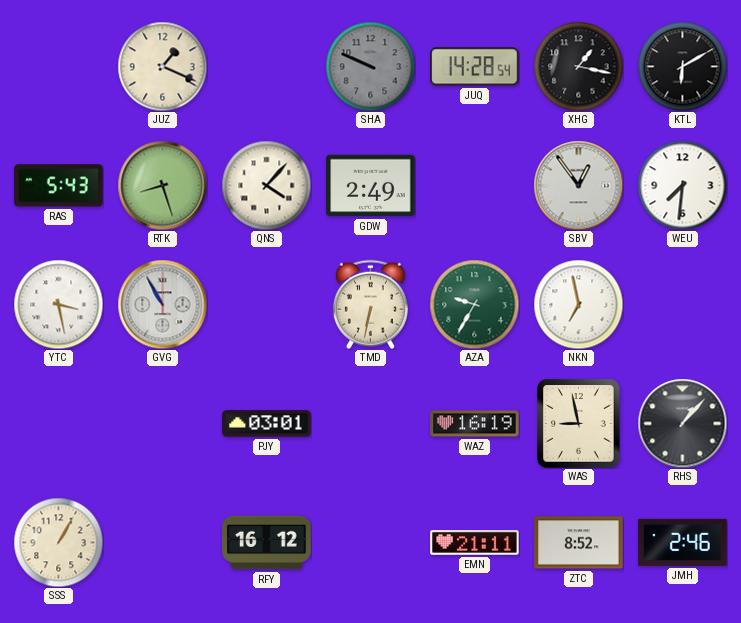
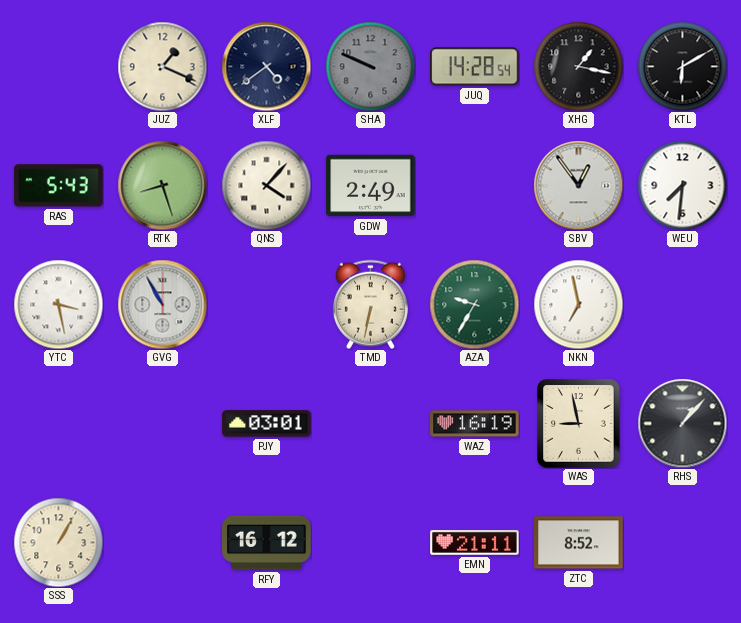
XLF: none -> 4:39 (266, 66)
JMH: 2:46 -> none (683, 542)
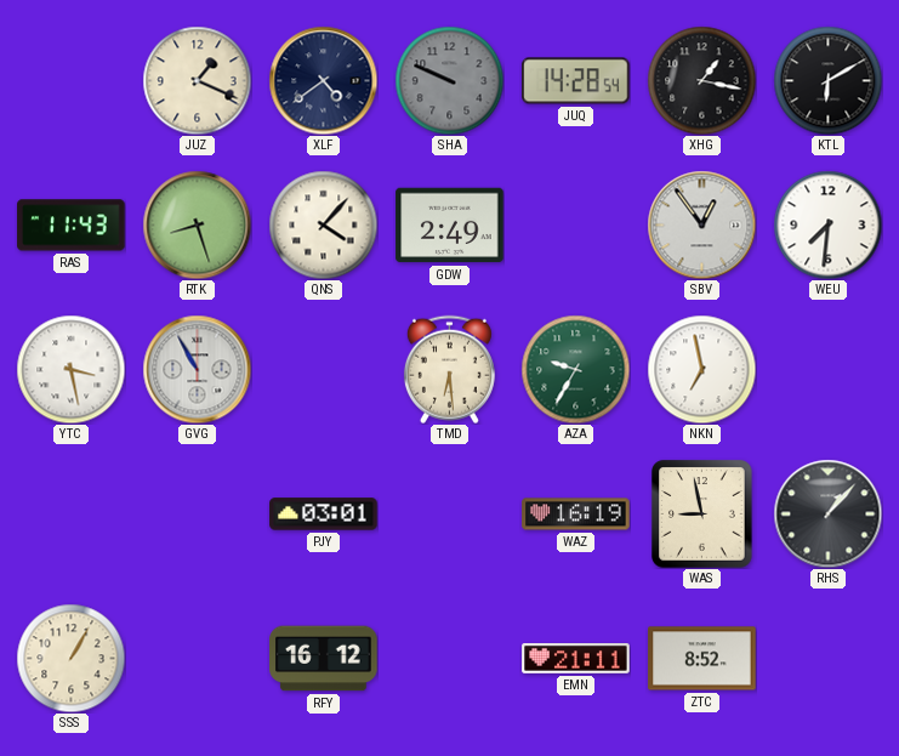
RAS: 5:43 -> 11:43 (72, 226)
TMD: 6:32 -> 6:29 (449, 369)
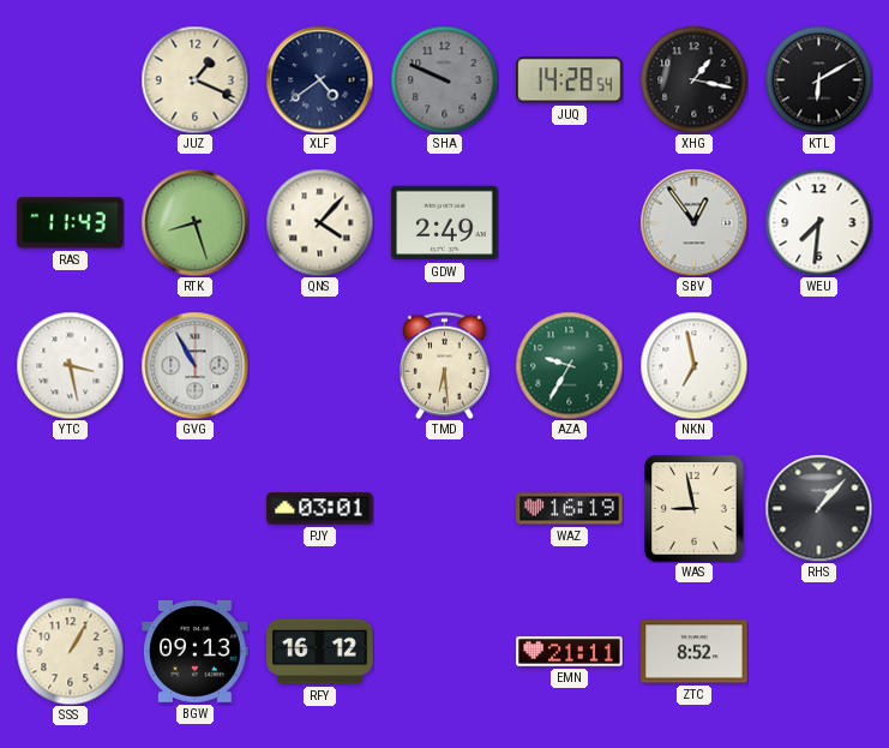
BGW: none -> 09:13 (196, 652)
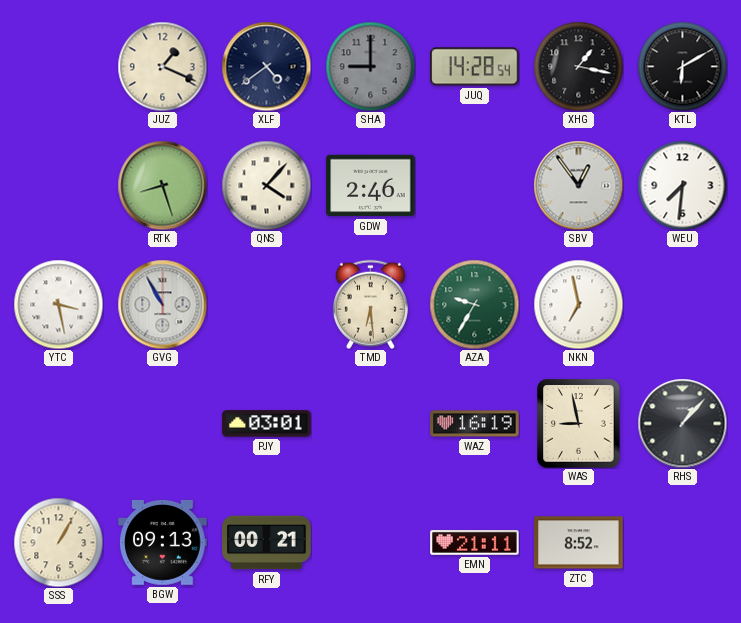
SHA: 9:49 -> 9:00 (370, 66)
RAS: 11:43 -> none (71, 223)
GDW: 2:49 -> 2:46 (371, 186)
RFY: 16:12 -> 00:21 (267, 543)
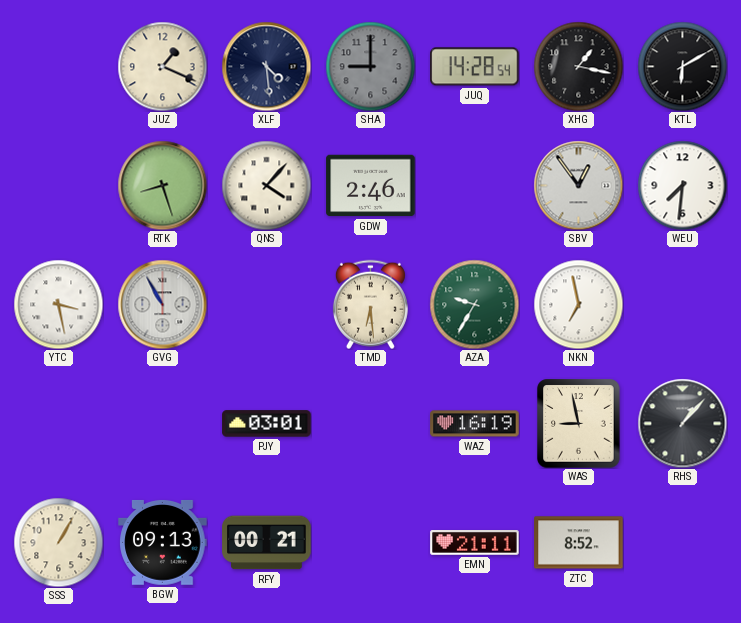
XLF: 4:39 -> 4:29 (266, 66)
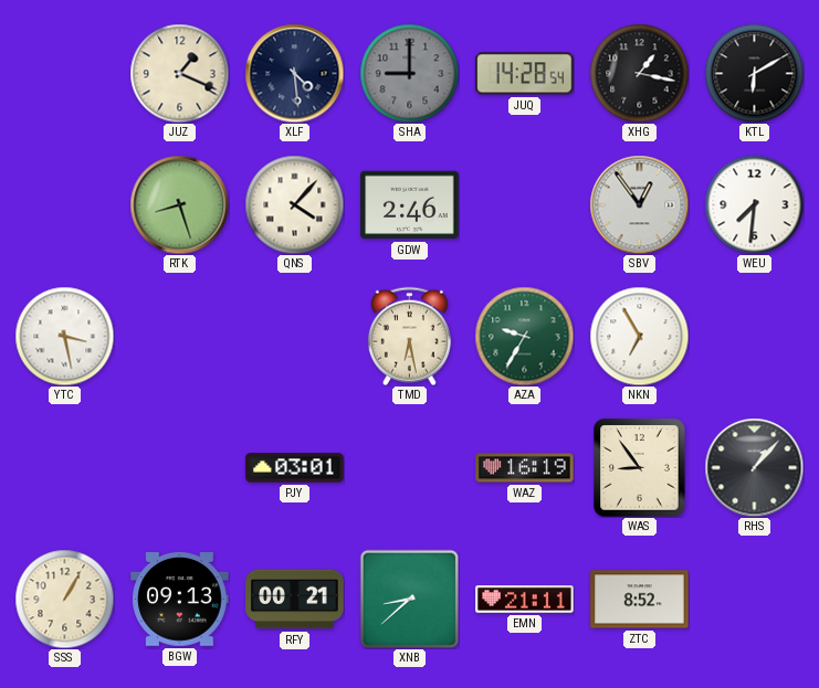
GVG: 10:55 -> none (162, 304)
TMD: 6:29 -> 6:28 (409, 336)
NKN: 6:58 -> 6:55 (639, 336)
WAS: 8:58 -> 8:54 (640, 468)
XNB: none -> 8:38 (409, 599)
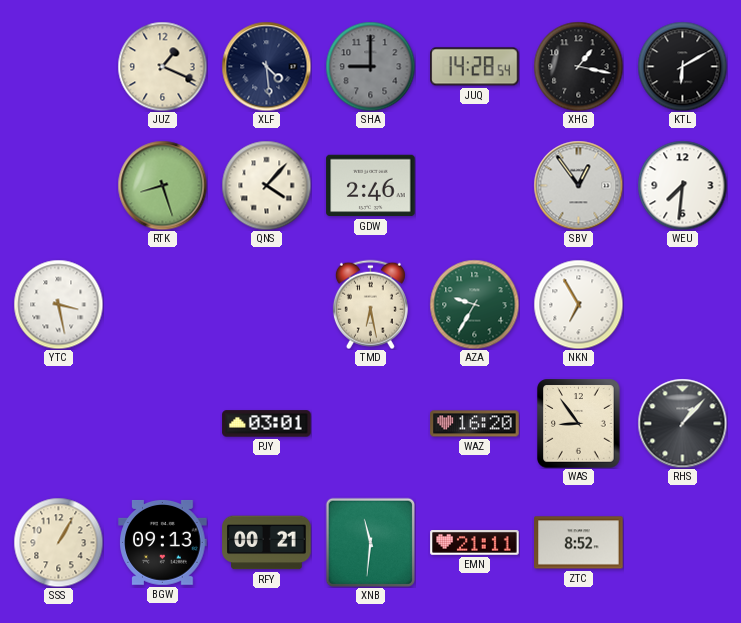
WAZ: 16:19 -> 16:20 (475, 424)
XNB: 8:38 -> 11:31 (370, 542)
